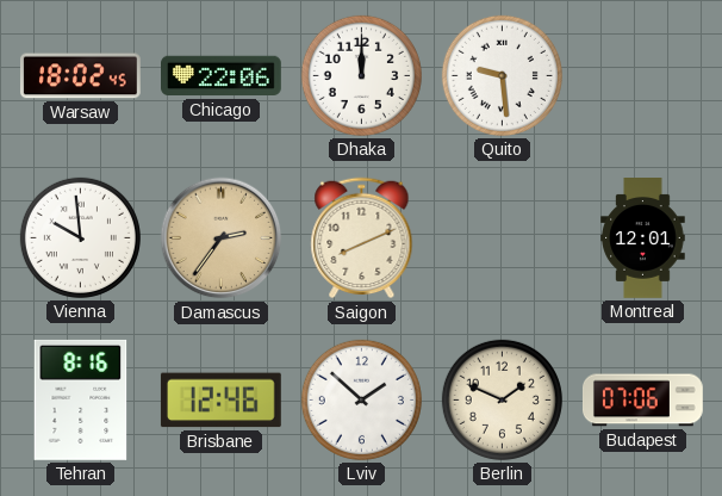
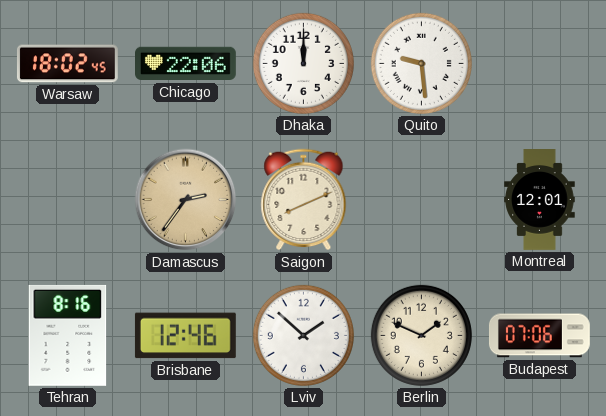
Vienna: 9:59 -> none (80, 237)
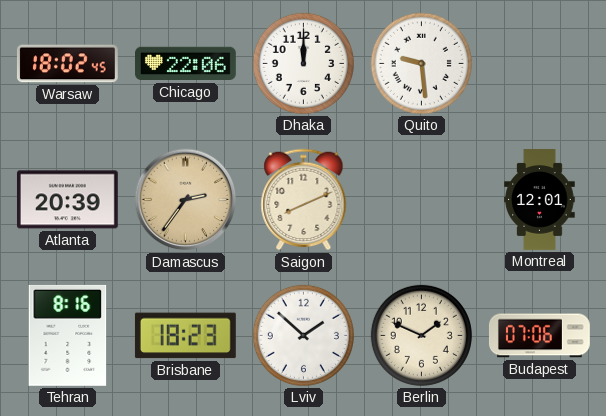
Atlanta: none -> 20:39 (67, 200)
Brisbane: 12:46 -> 18:23 (185, 336)
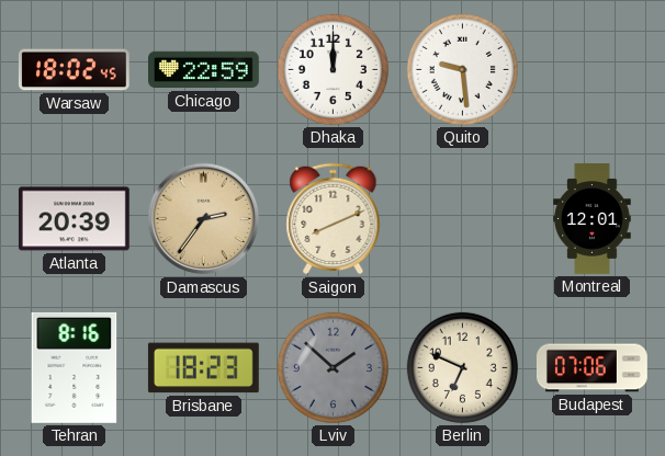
Chicago: 22:06 -> 22:59 (204, 70)
Lviv dial: white -> grey (332, 367)
Berlin: 1:49 -> 6:49 (462, 367)
